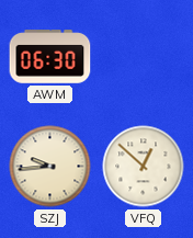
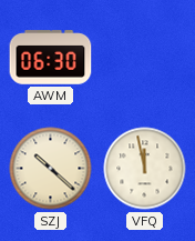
SZJ: 9:44 -> 10:22 (51, 169)
VFQ: 12:52 -> 11:58 (145, 169)
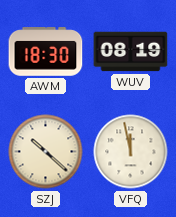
AWM: 06:30 -> 18:30 (46, 52)
WUV: none -> 08:19 (131, 52)
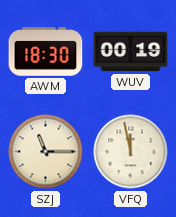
WUV: 08:19 -> 00:19 (131, 52)
SZJ: 10:22 -> 11:15 (46, 152)
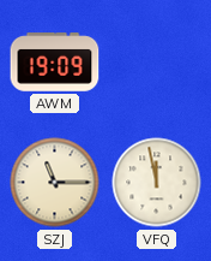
AWM: 18:30 -> 19:09 (55, 63)
WUV: 00:19 -> none (131, 52)
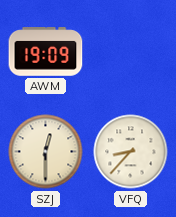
SZJ: 11:15 -> 12:30 (46, 152)
VFQ: 11:58 -> 8:37 (131, 152)
